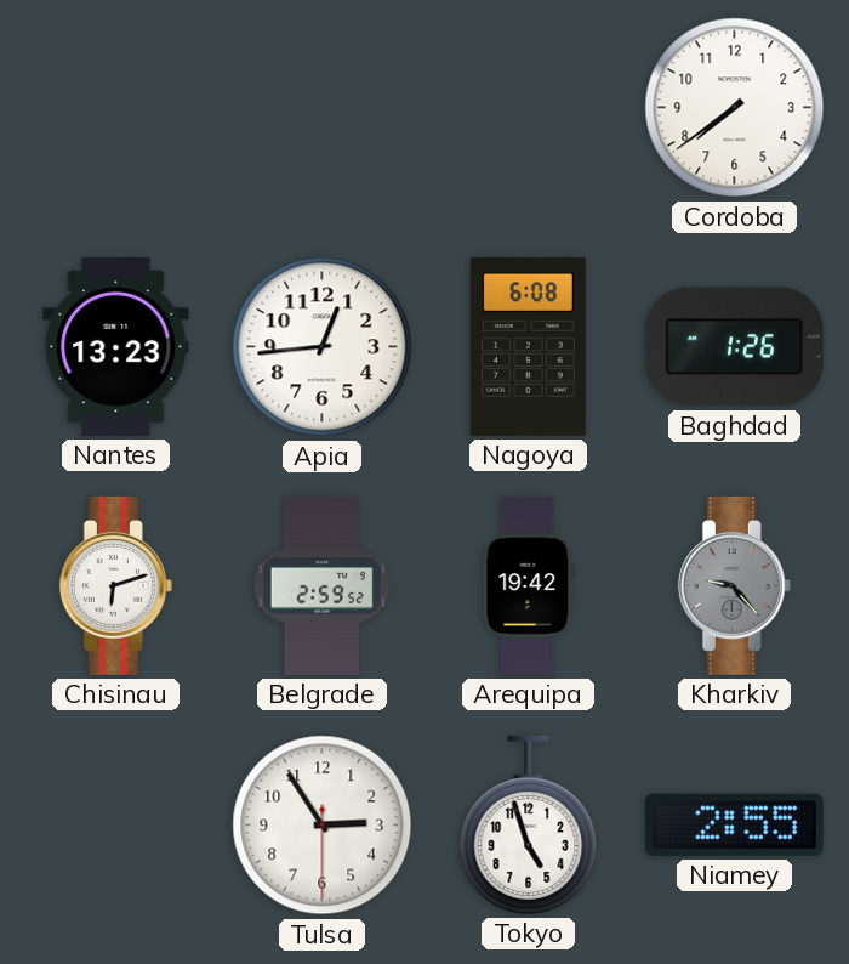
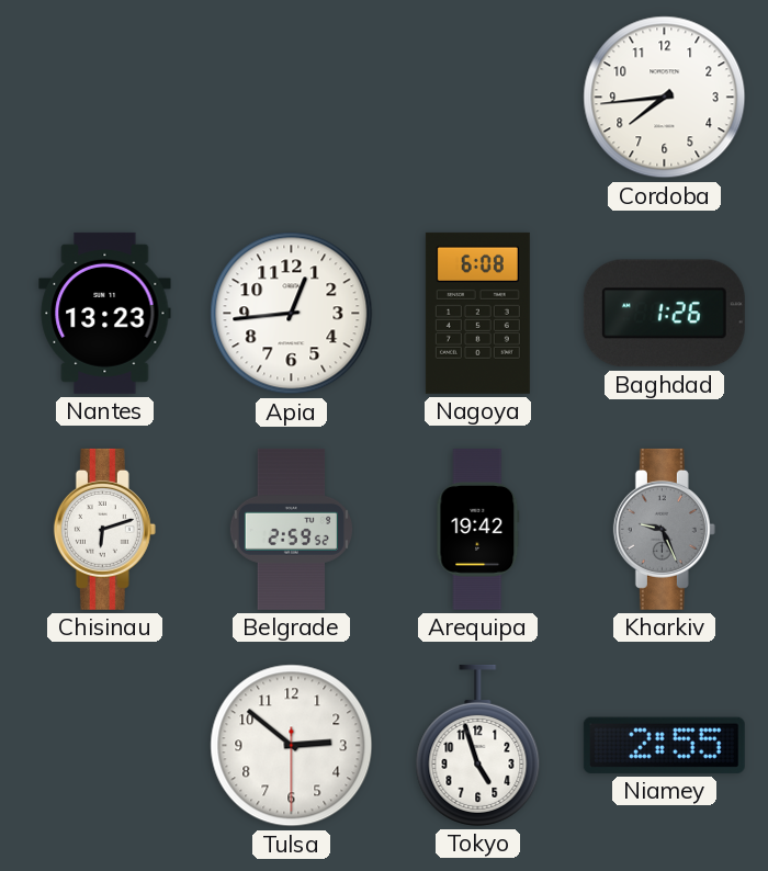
Cordoba: 7:39 -> 7:44 (665, 98)
Kharkiv: 9:23 -> 9:26 (664, 529)
Tulsa: 2:54 -> 2:51 (292, 746)
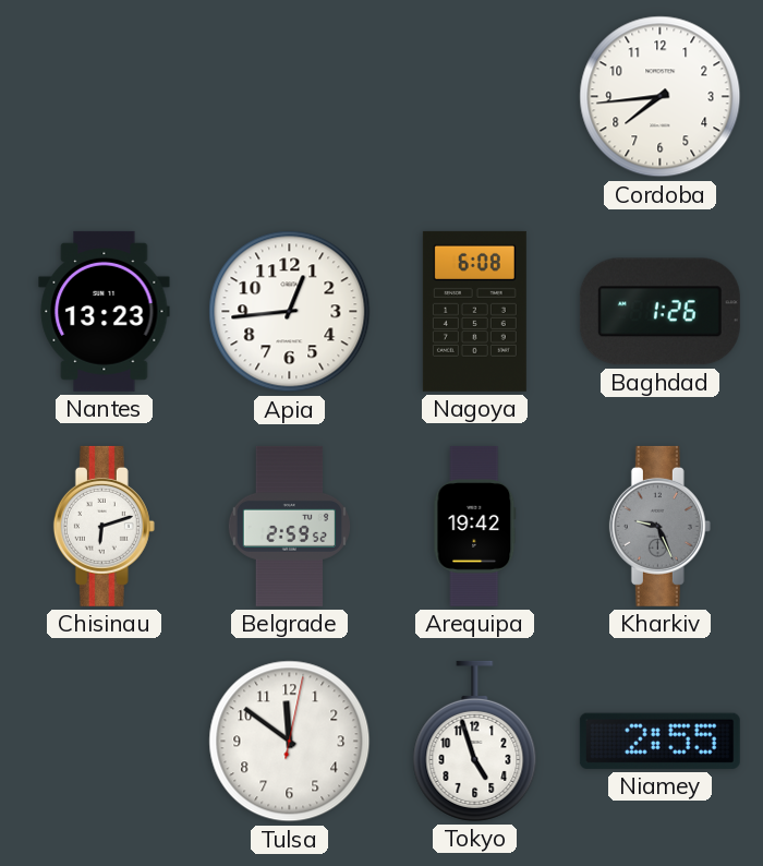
Tulsa: 2:51 -> 11:51 (290, 742)
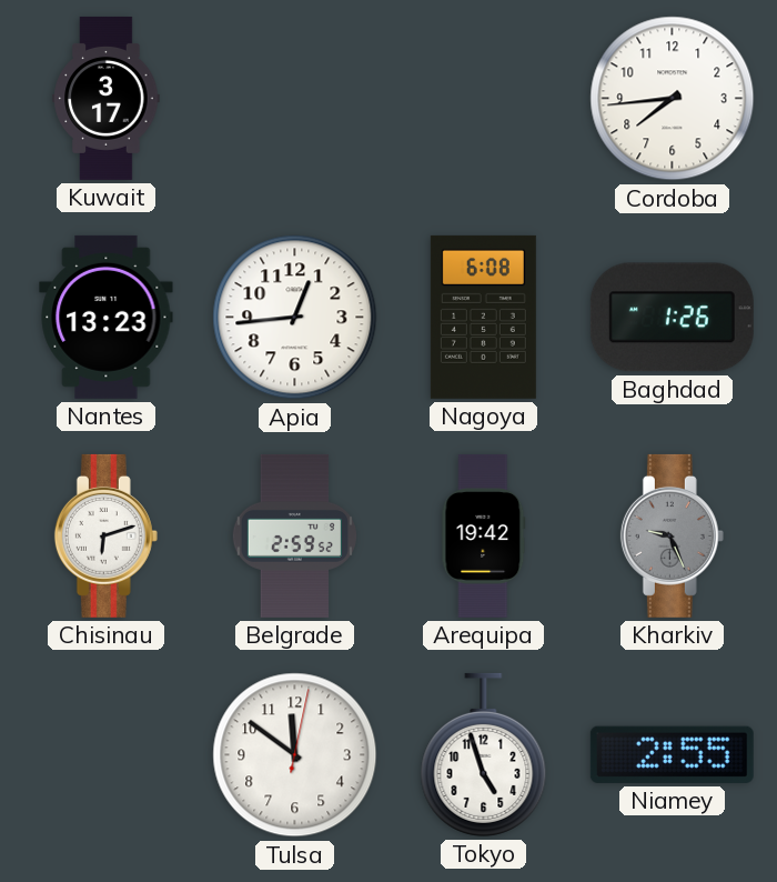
Kuwait: none -> 3:17 (107, 98)
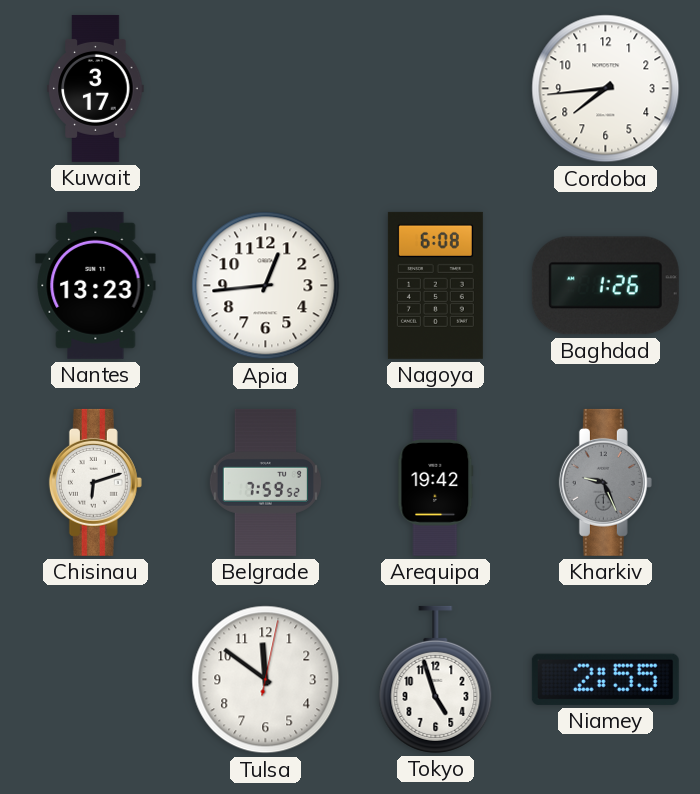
Belgrade: 2:59 -> 7:59 (265, 482)
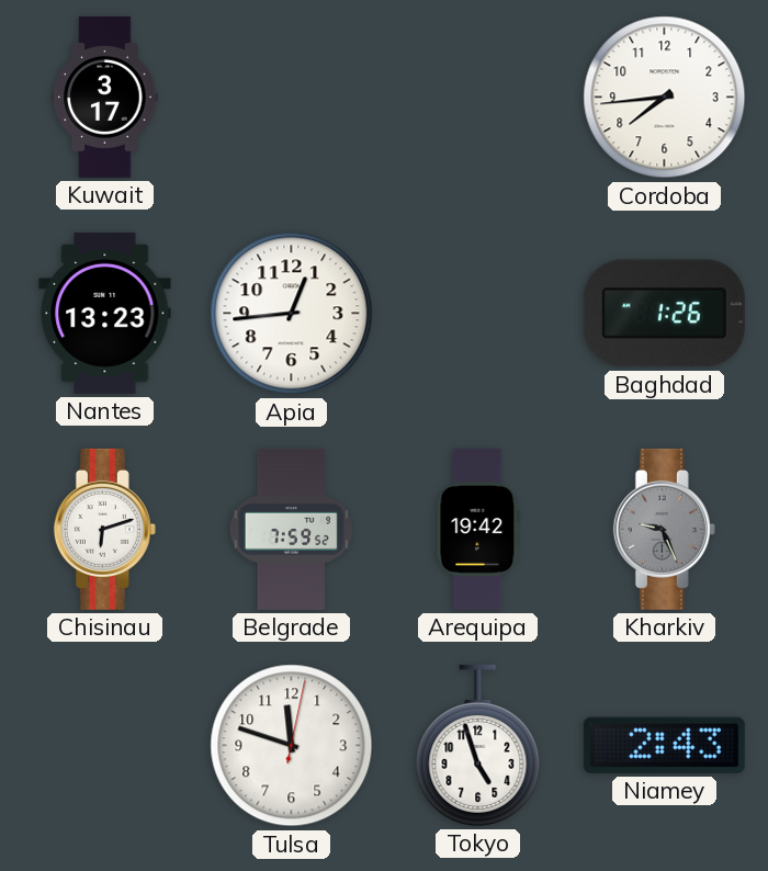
Nagoya: 6:08 -> none (435, 285)
Tulsa: 11:51 -> 11:48 (292, 746)
Niamey: 2:55 -> 2:43 (664, 745)
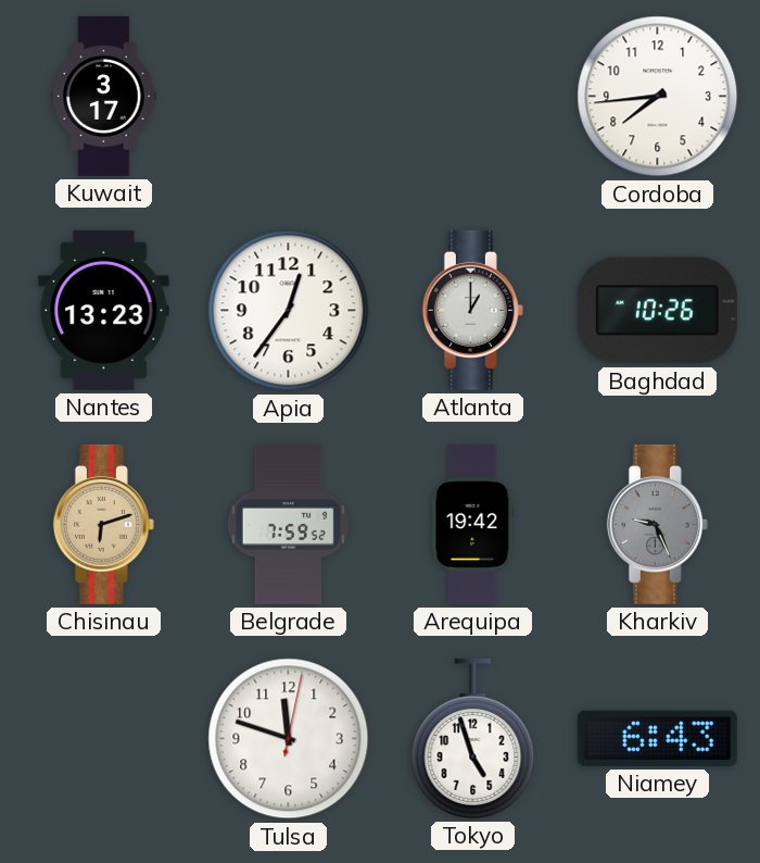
Apia: 12:44 -> 12:36 (289, 311)
Atlanta: none -> 1:00 (472, 310)
Baghdad: 1:26 -> 10:26 (657, 311)
Chisinau dial: white -> champagne (103, 524)
Niamey: 2:43 -> 6:43 (657, 738)
